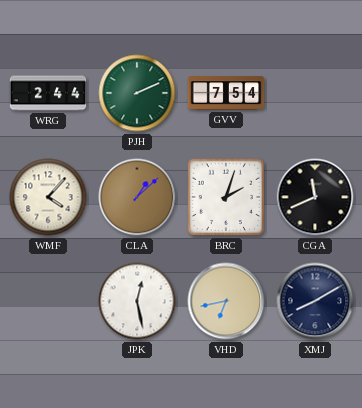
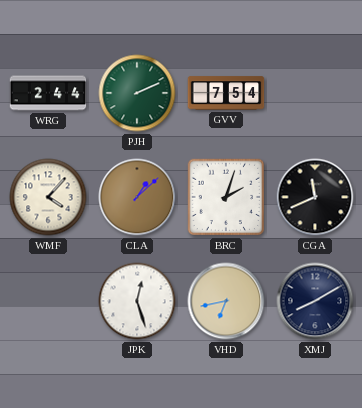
JPK: 12:28 -> 12:27 (137, 301)
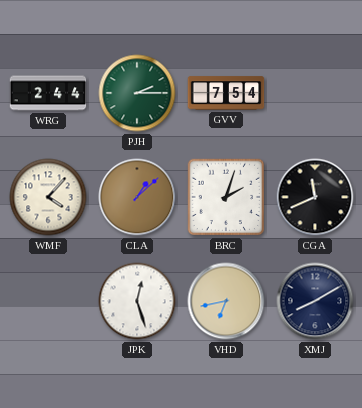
PJH: 2:11 -> 2:15 (137, 93)
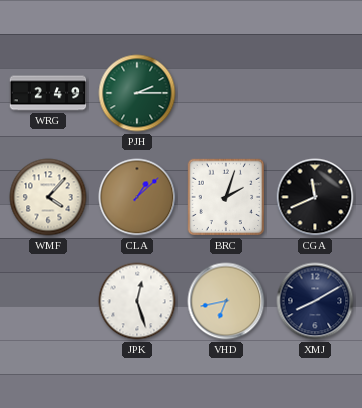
WRG: 2:44 -> 2:49 (48, 93)
GVV: 7:54 -> none (226, 93)
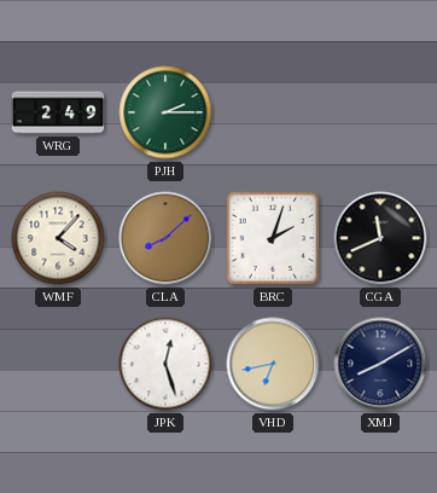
CLA: 1:08 -> 8:08 (165, 238)
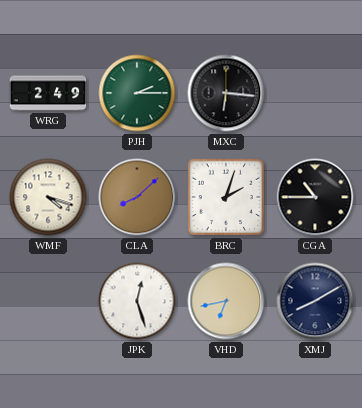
MXC: none -> 6:16 (226, 93)
WMF: 4:07 -> 4:18 (48, 197)
CGA: 11:41 -> 10:45 (315, 197)
